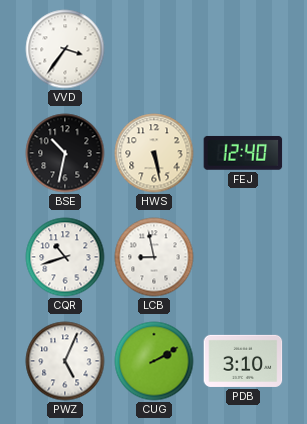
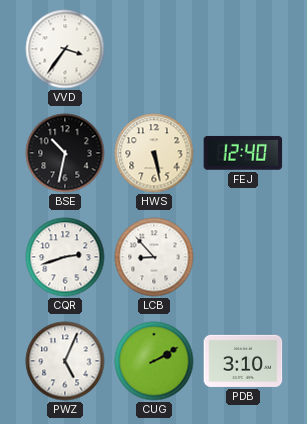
CQR: 10:42 -> 2:42 (65, 257)
LCB: 8:58 -> 8:53 (154, 257)
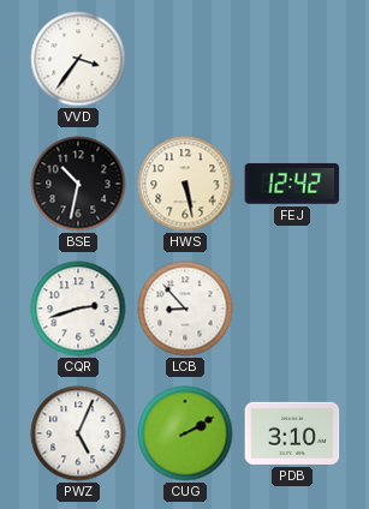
FEJ: 12:40 -> 12:42 (292, 184)
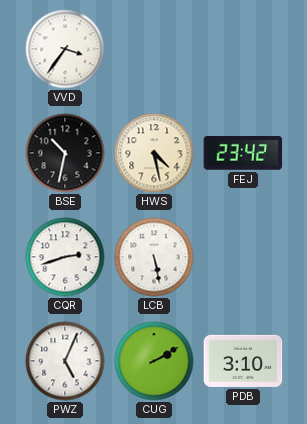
HWS: 5:28 -> 4:28 (154, 153)
FEJ: 12:42 -> 23:42 (243, 153)
LCB: 8:53 -> 5:28 (154, 257)
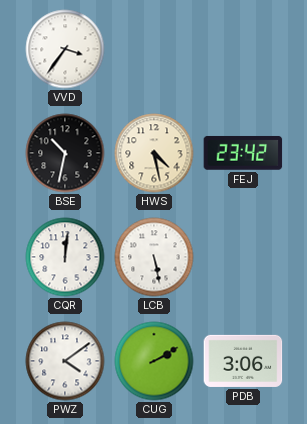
CQR: 2:42 -> 12:01 (65, 257)
PWZ: 5:04 -> 4:09 (65, 361)
PDB: 3:10 -> 3:06 (243, 361)
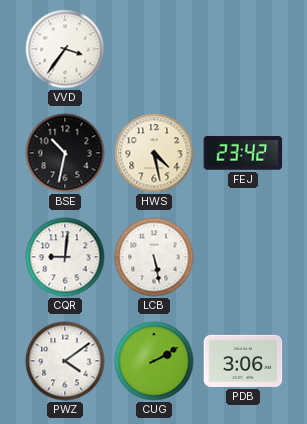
CQR: 12:01 -> 9:01 (65, 257)
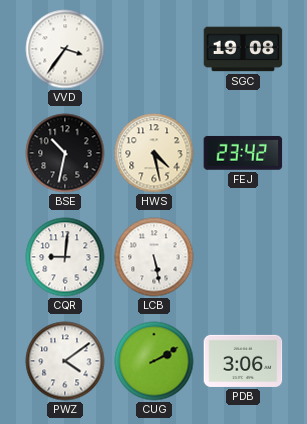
SGC: none -> 19:08 (243, 49)
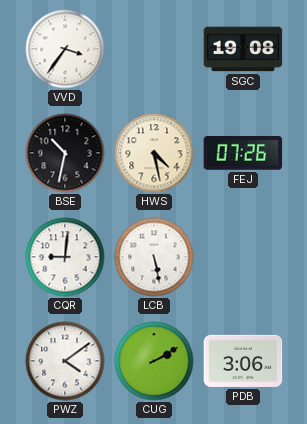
FEJ: 23:42 -> 07:26 (243, 153)
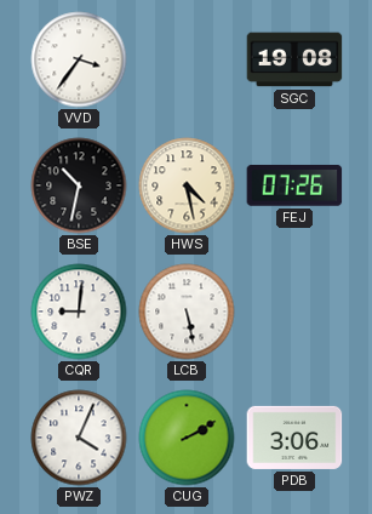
PWZ: 4:09 -> 4:04 (79, 438)
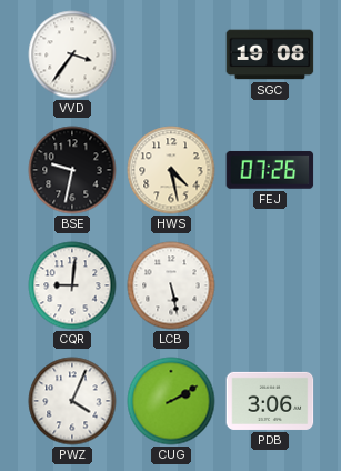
BSE: 10:32 -> 9:32 (72, 170)
